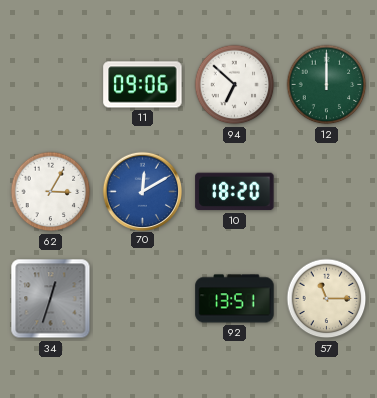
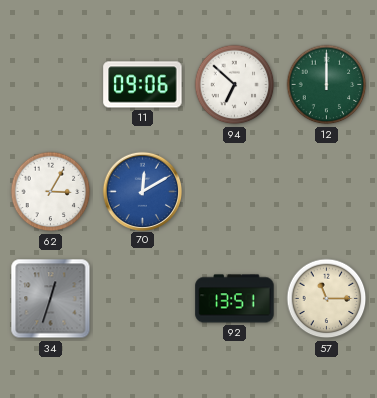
10: 18:20 -> none (235, 192)
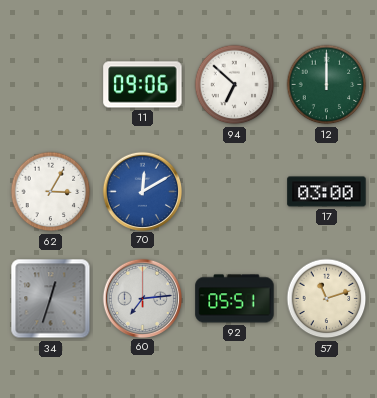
17: none -> 03:00 (327, 192)
60: none -> 7:14 (142, 298)
92: 13:51 -> 05:51 (235, 299)
57: 11:15 -> 11:12 (327, 299)
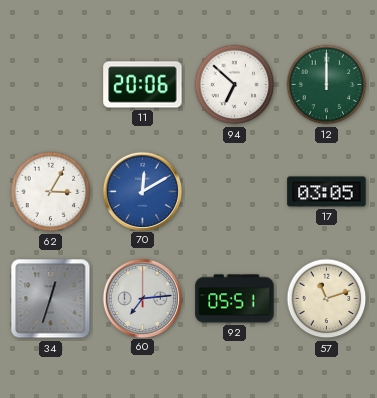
11: 09:06 -> 20:06 (143, 85)
17: 03:00 -> 03:05 (327, 192)
